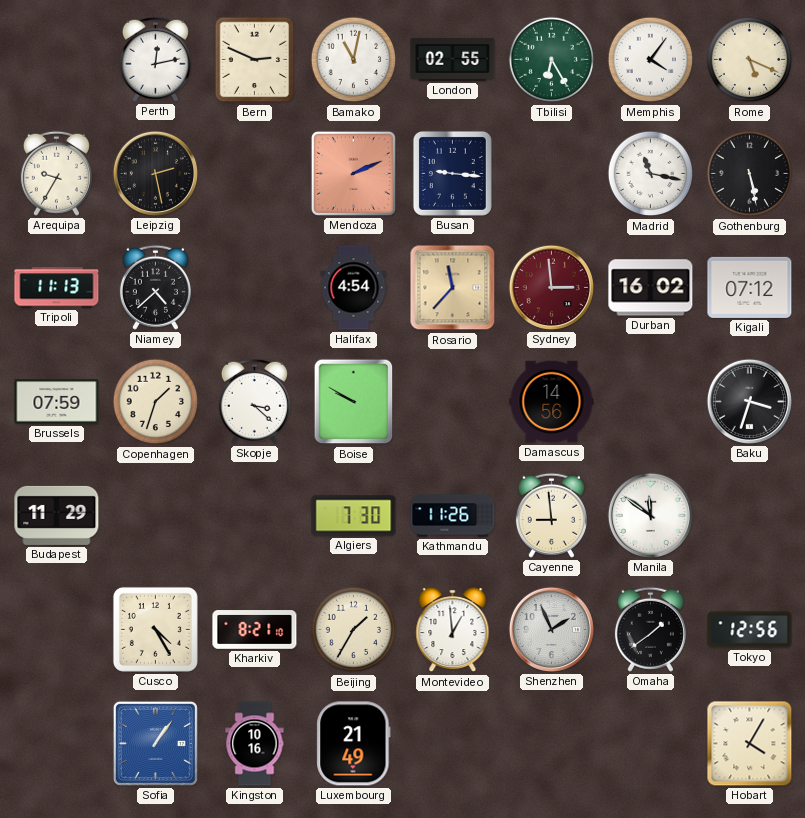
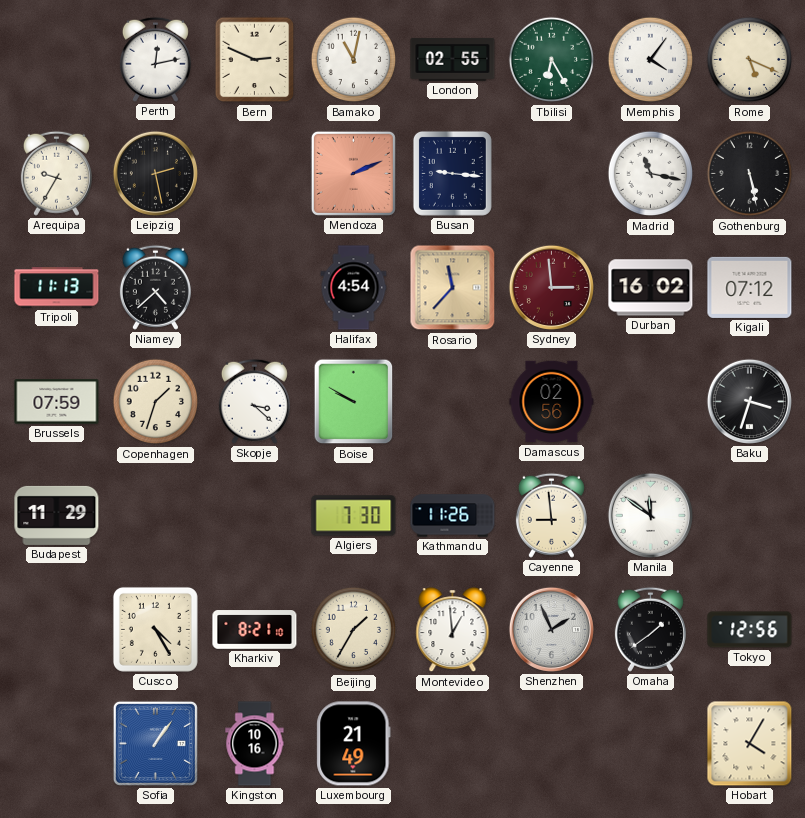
Damascus: 14:56 -> 02:56 (552, 402)
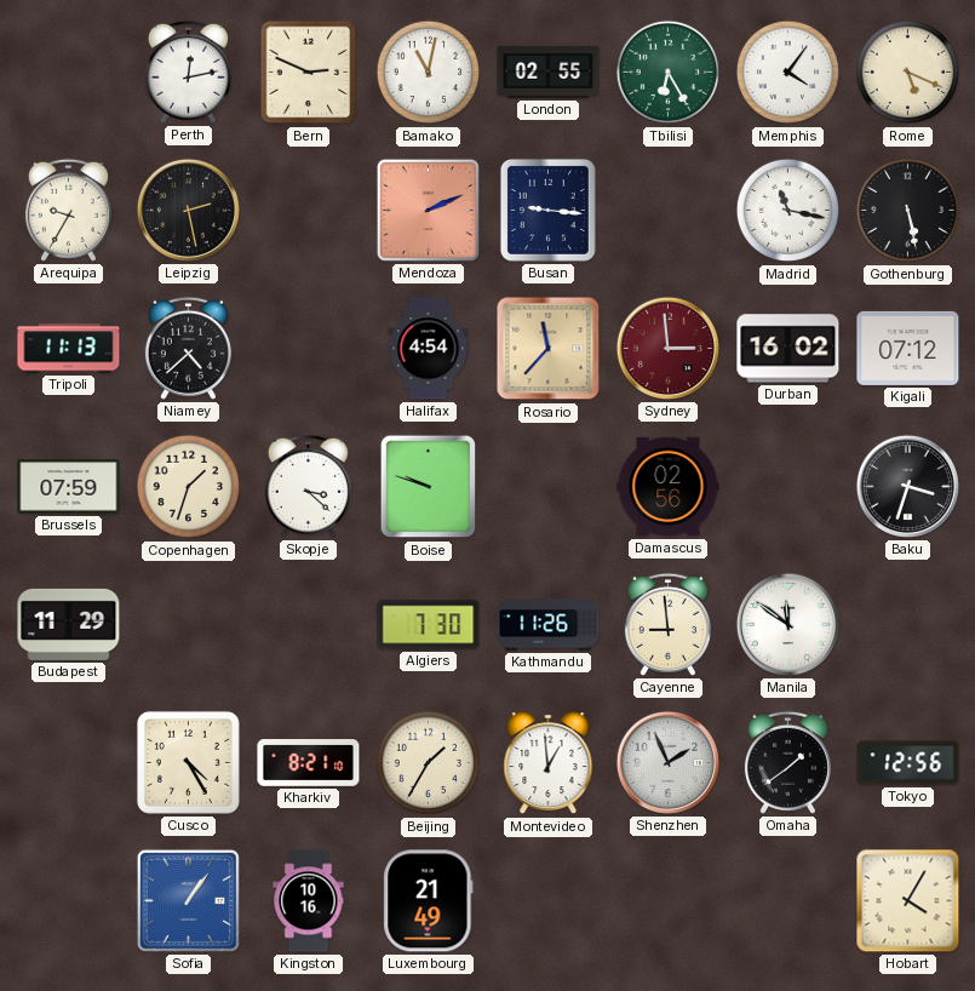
Boise: 9:50 -> 9:48 (429, 487)
